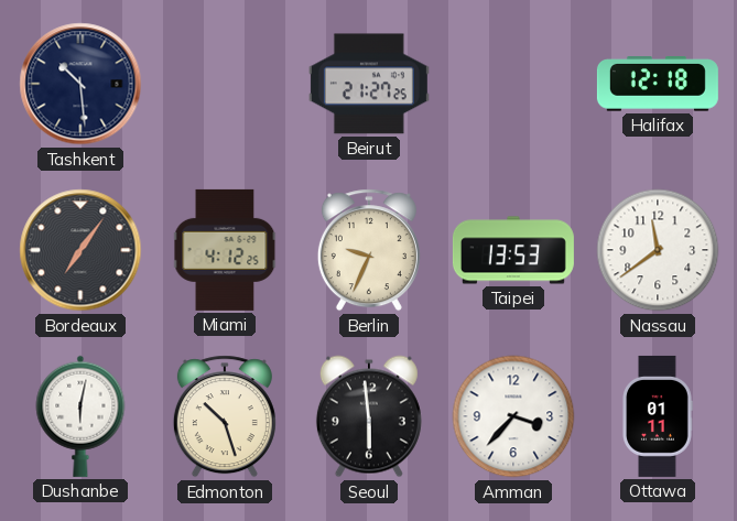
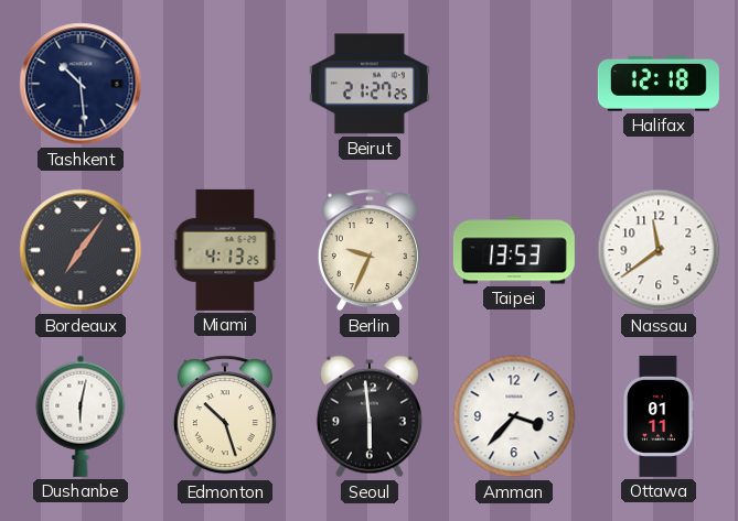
Miami: 4:12 -> 4:13 (225, 250)
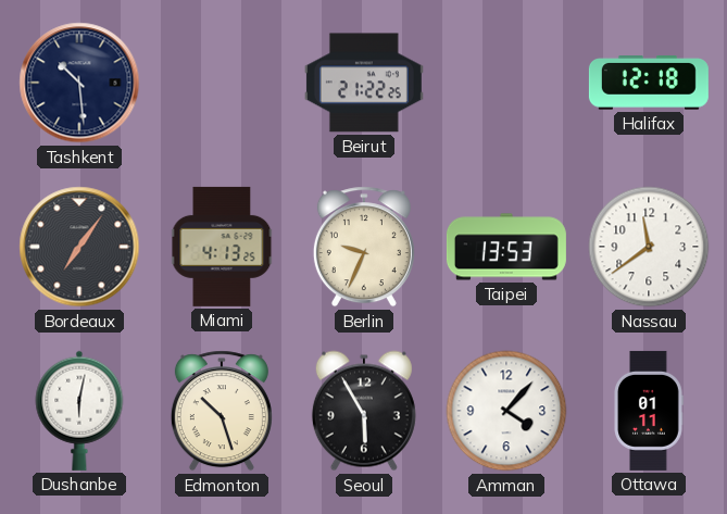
Beirut: 21:27 -> 21:22 (364, 83)
Seoul: 5:59 -> 5:55 (364, 411)
Amman: 3:37 -> 4:07 (506, 411)
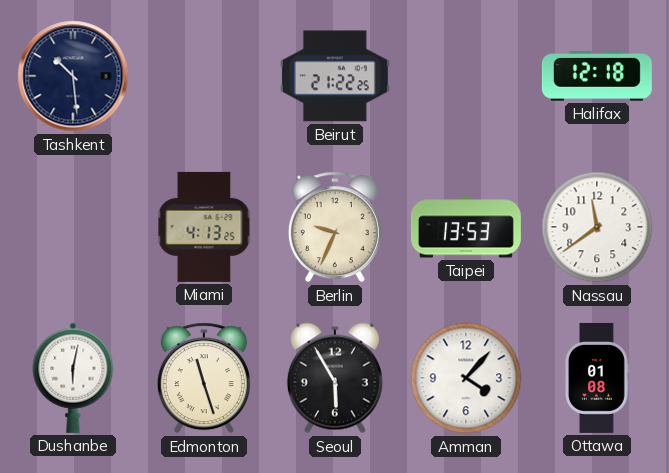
Bordeaux: 7:06 -> none (79, 247)
Edmonton: 10:27 -> 11:27 (204, 378)
Ottawa: 01:11 -> 01:08 (597, 378)
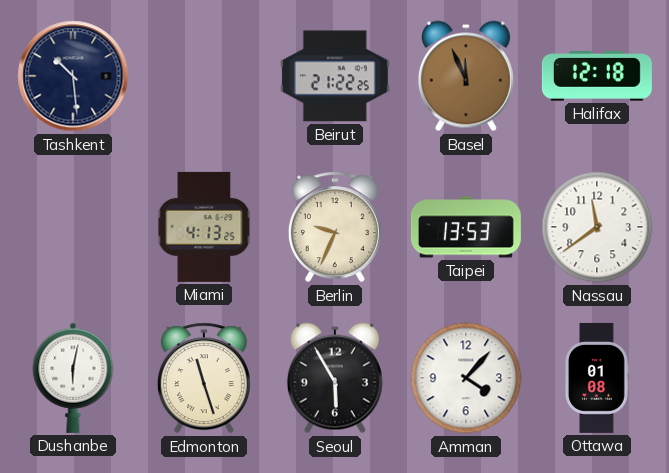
Basel: none -> 11:56 (466, 76)
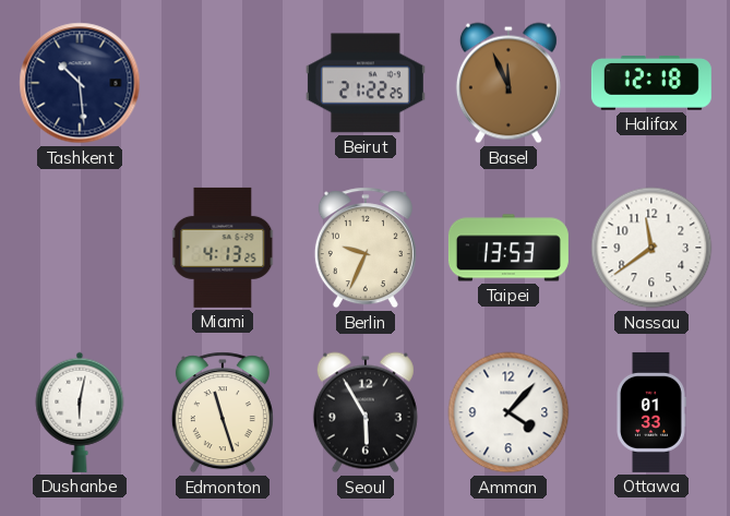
Ottawa: 01:08 -> 01:33 (651, 412)
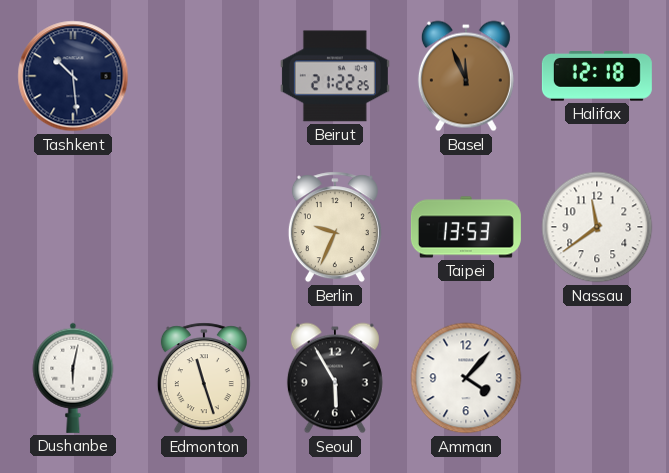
Miami: 4:13 -> none (223, 248)
Ottawa: 01:33 -> none (651, 412)
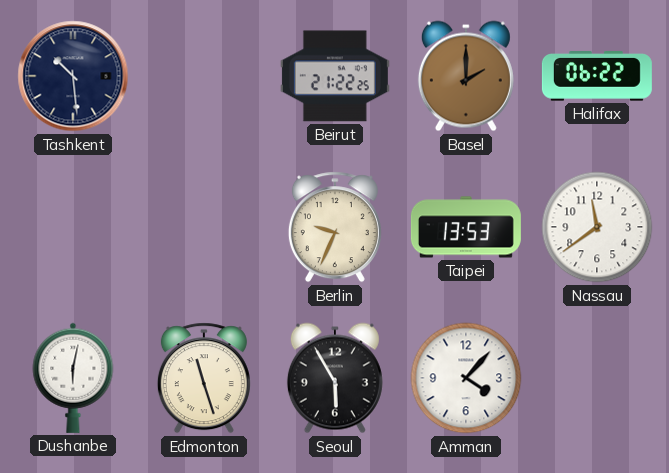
Basel: 11:56 -> 2:00 (466, 76)
Halifax: 12:18 -> 06:22 (597, 76)
